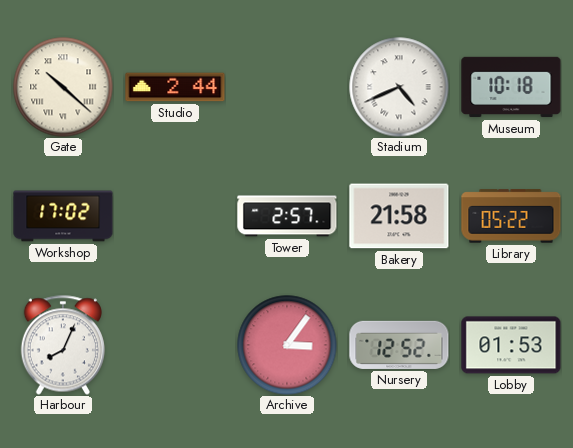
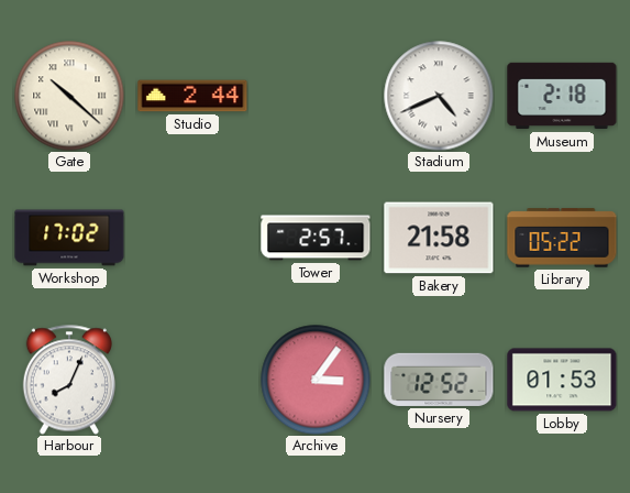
Museum: 10:18 -> 2:18 (562, 96)
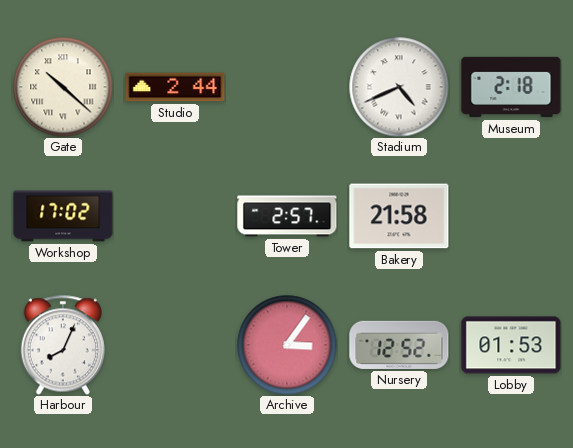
Library: 05:22 -> none (562, 238)
